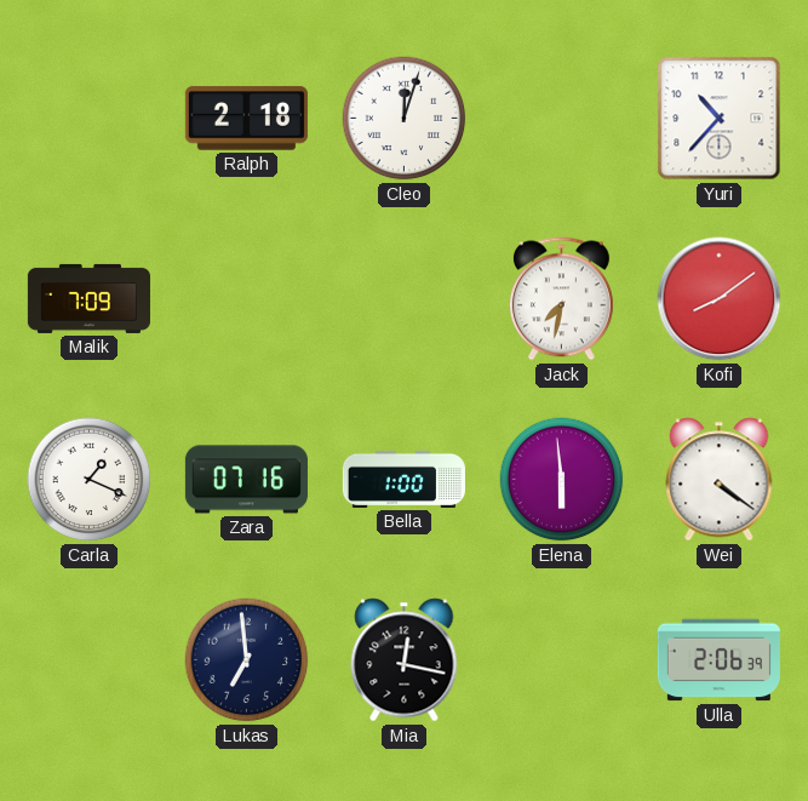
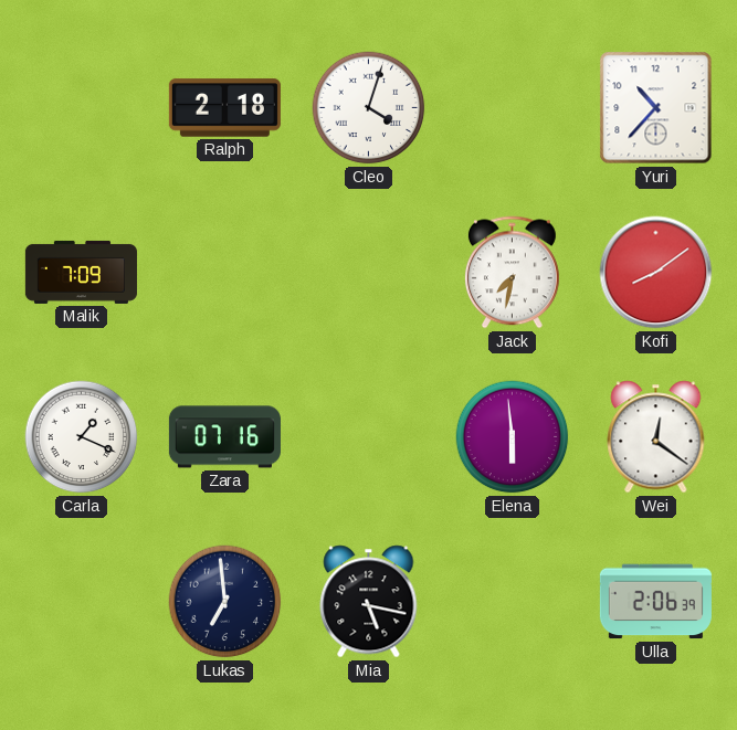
Cleo: 12:03 -> 4:03 (369, 108)
Bella: 1:00 -> none (403, 479)
Wei: 4:21 -> 12:21 (656, 437)
Mia: 12:17 -> 5:17 (369, 602)
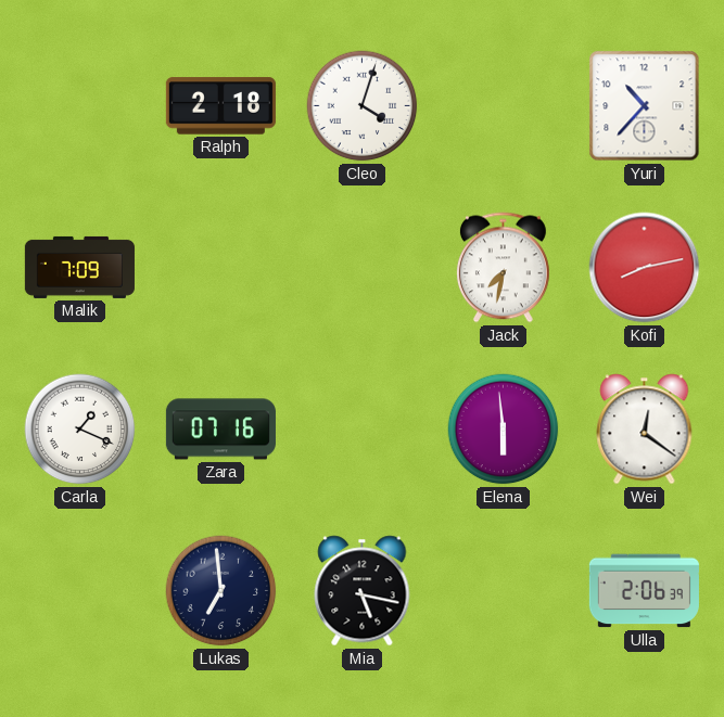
Kofi: 8:09 -> 8:13 (645, 268)
